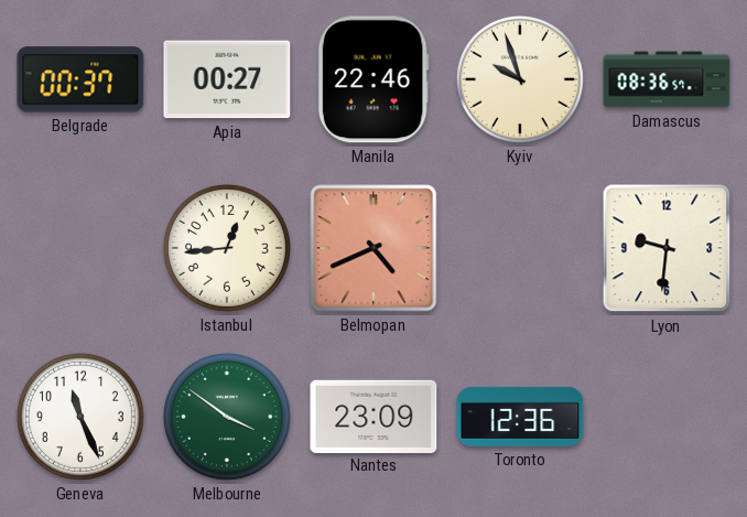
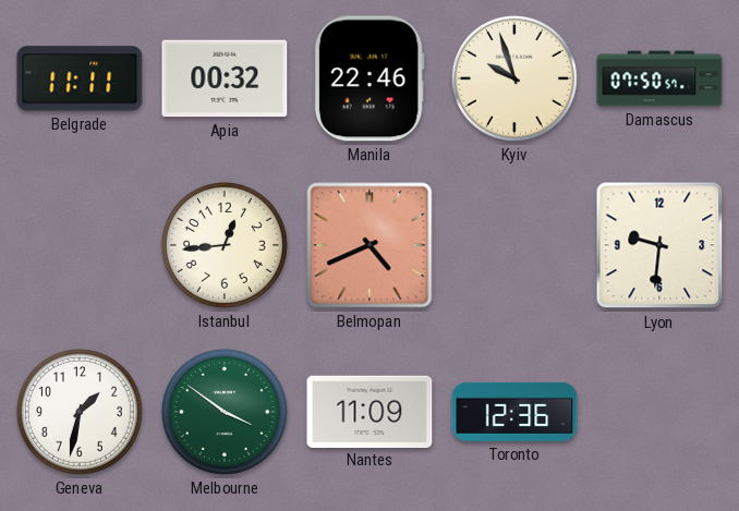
Belgrade: 00:37 -> 11:11 (80, 78)
Apia: 00:27 -> 00:32 (225, 78)
Damascus: 08:36 -> 07:50 (659, 78)
Geneva: 11:26 -> 1:32 (80, 412)
Nantes: 23:09 -> 11:09 (370, 411)
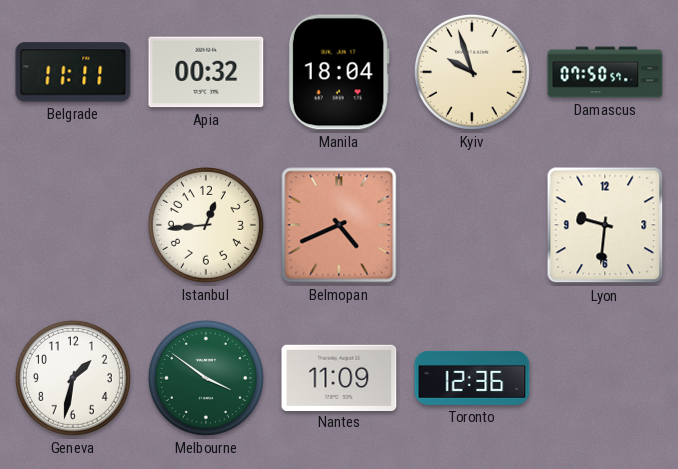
Manila: 22:46 -> 18:04 (339, 72)
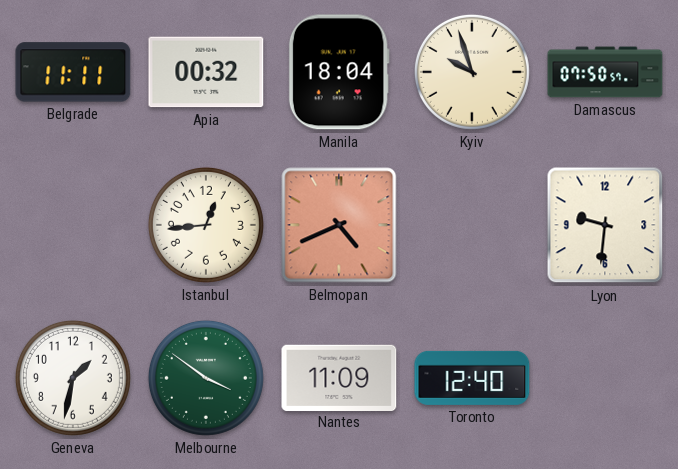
Toronto: 12:36 -> 12:40 (472, 378)
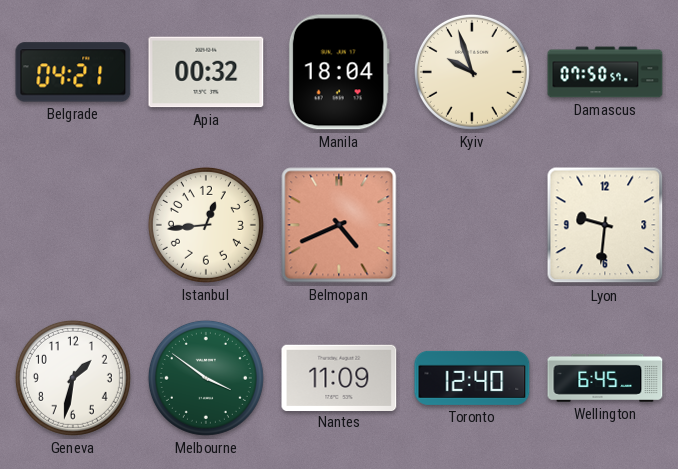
Belgrade: 11:11 -> 04:21 (73, 72)
Wellington: none -> 6:45 (605, 378)
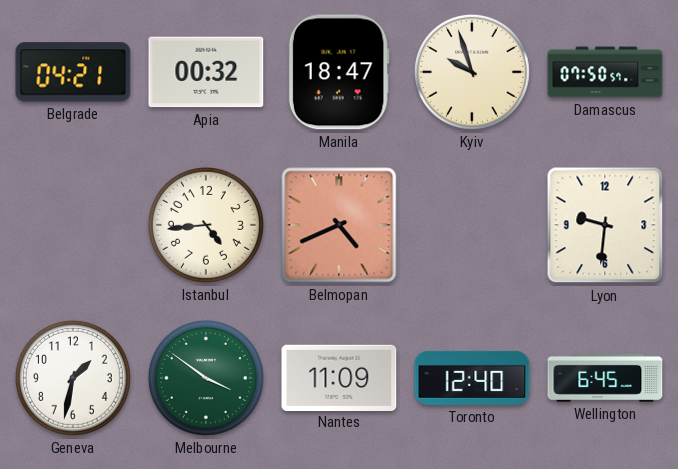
Manila: 18:04 -> 18:47 (339, 72)
Istanbul: 12:44 -> 4:44 (206, 225)
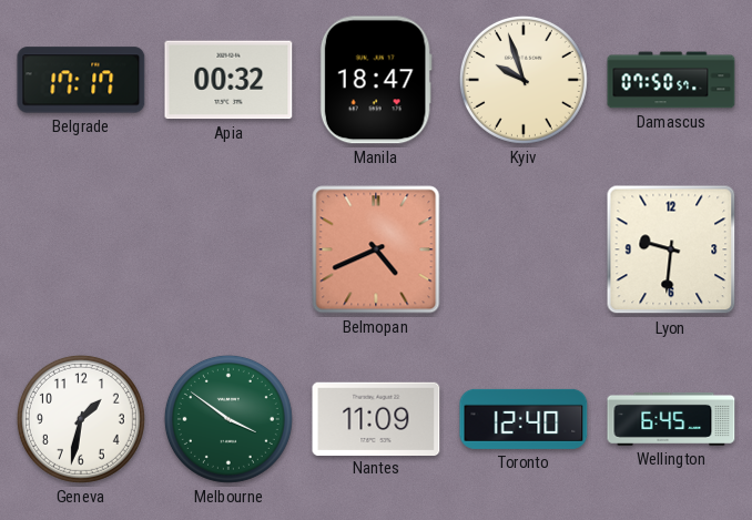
Belgrade: 04:21 -> 17:17 (81, 80)
Istanbul: 4:44 -> none (206, 225)
